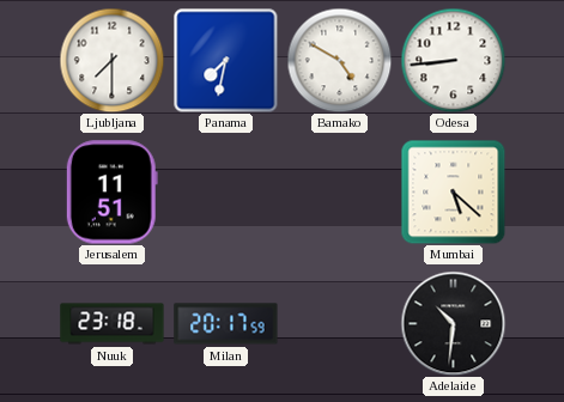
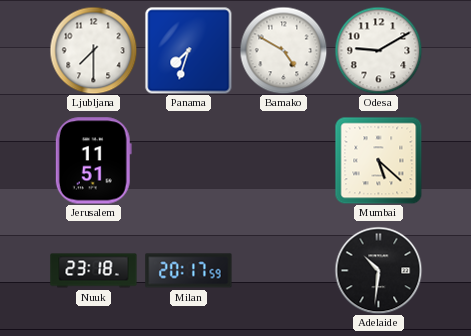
Panama: 7:32 -> 7:33 (188, 50)
Odesa: 8:44 -> 9:10 (378, 50)
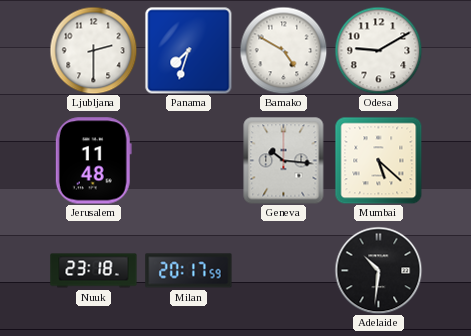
Ljubljana: 7:30 -> 2:30 (93, 50)
Jerusalem: 11:51 -> 11:48 (93, 161)
Geneva: none -> 10:16 (284, 160)
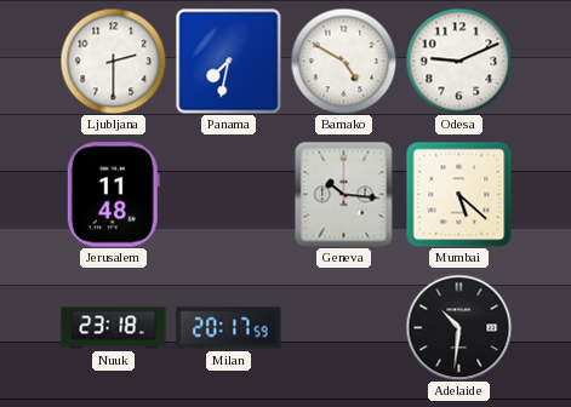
Panama: 7:33 -> 7:32 (228, 61)
Odesa: 9:10 -> 9:11 (458, 61)
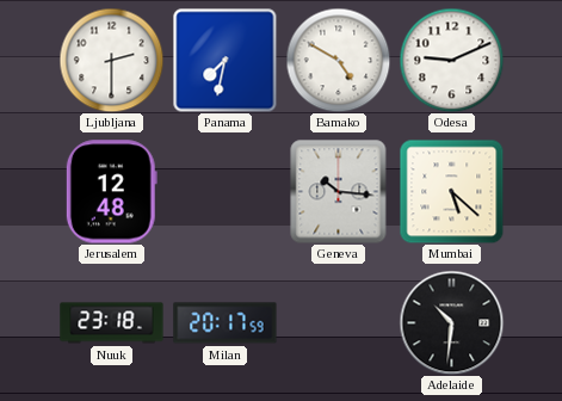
Jerusalem: 11:48 -> 12:48 (111, 192)
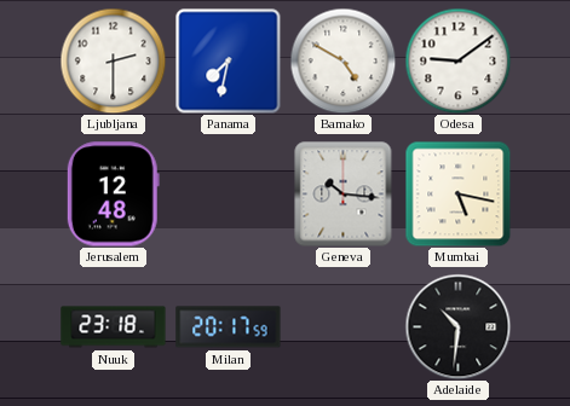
Odesa: 9:11 -> 9:09 (457, 60)
Mumbai: 5:22 -> 5:17 (457, 193)
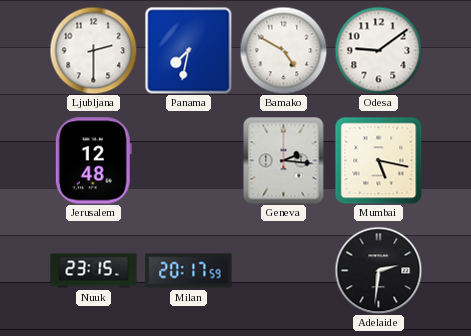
Geneva: 10:16 -> 2:16 (284, 160)
Nuuk: 23:18 -> 23:15 (94, 271)
Adelaide: 10:31 -> 2:31 (378, 270)
